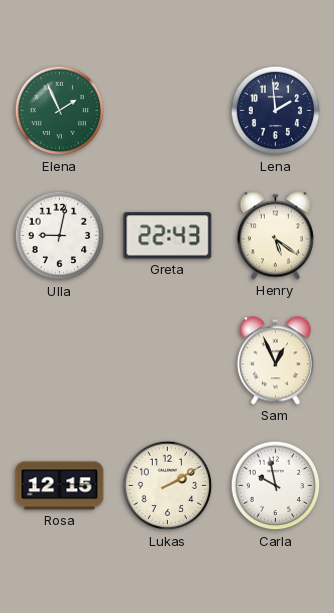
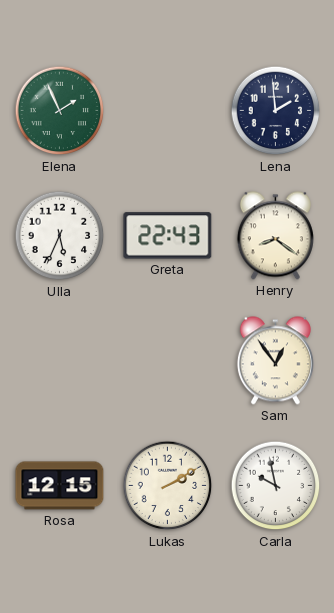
Ulla: 9:02 -> 5:34 (60, 236)
Henry: 5:21 -> 8:21 (275, 236)
Sam: 12:56 -> 12:54 (275, 361)
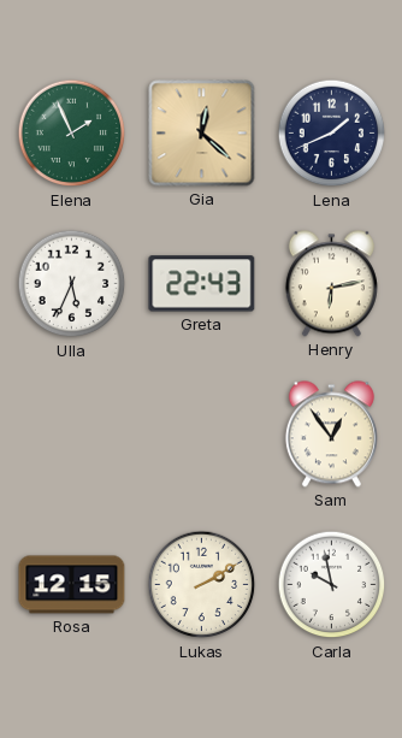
Gia: none -> 12:22 (202, 134)
Lena: 1:59 -> 1:41 (332, 134)
Henry: 8:21 -> 6:13 (331, 284)
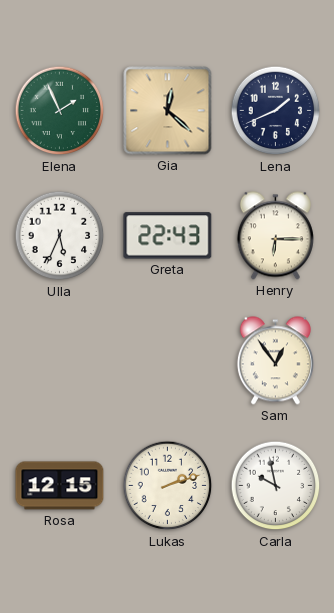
Henry: 6:13 -> 6:15 (275, 236)
Lukas: 2:10 -> 2:12 (168, 486)
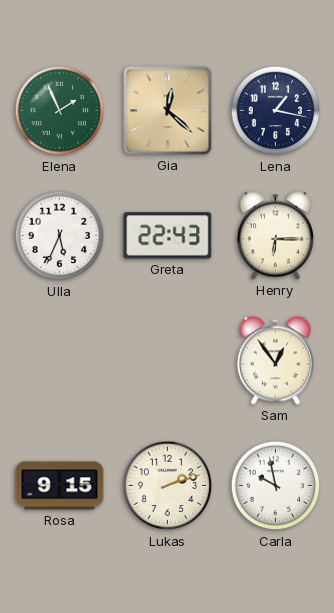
Lena: 1:41 -> 1:17 (276, 111)
Rosa: 12:15 -> 9:15 (60, 486)
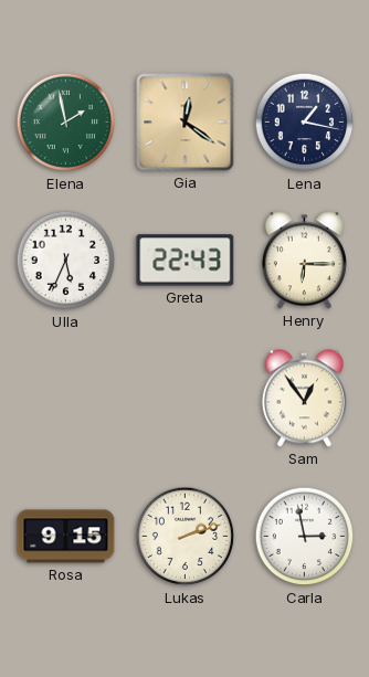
Elena: 1:56 -> 1:58 (66, 123)
Gia: 12:22 -> 12:21 (186, 123)
Carla: 9:58 -> 2:58 (305, 537)
